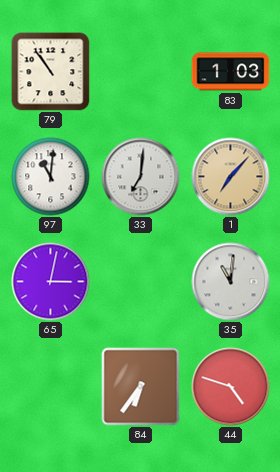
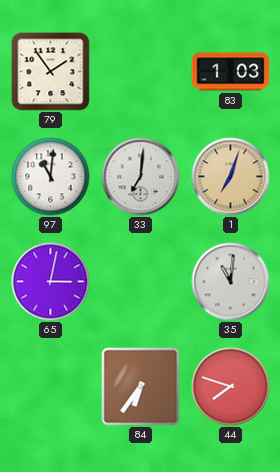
79: 10:54 -> 1:54 (51, 72)
1: 7:07 -> 7:03 (231, 177)
44: 4:48 -> 7:48 (231, 387)
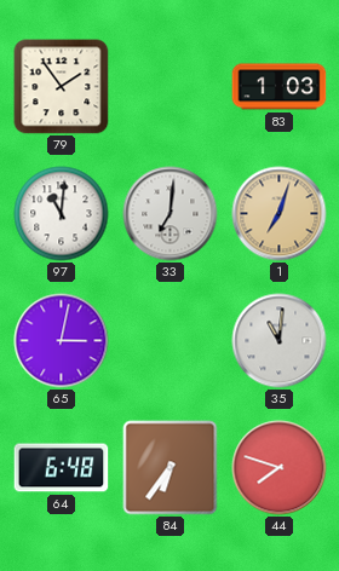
64: none -> 6:48 (62, 468)
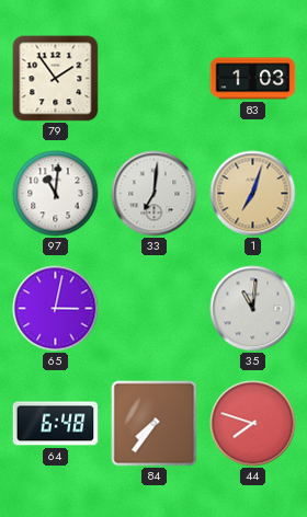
84: 6:36 -> 7:36 (155, 424)
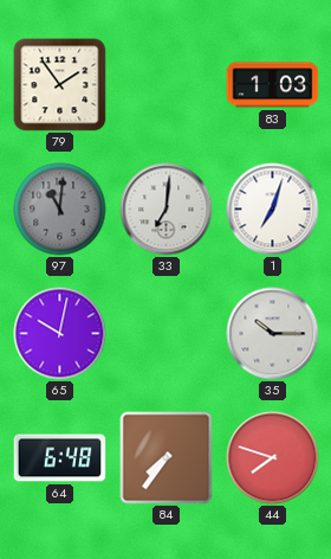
97 dial: white -> grey (60, 210)
1 dial: champagne -> white (273, 210)
65: 3:02 -> 10:02 (60, 334)
35: 11:01 -> 10:15 (273, 334)
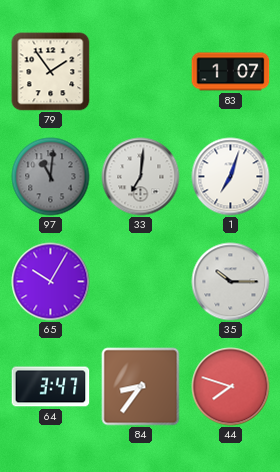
83: 1:03 -> 1:07 (231, 72)
65: 10:02 -> 10:05 (51, 282)
64: 6:48 -> 3:47 (51, 387)
84: 7:36 -> 8:36 (141, 387)
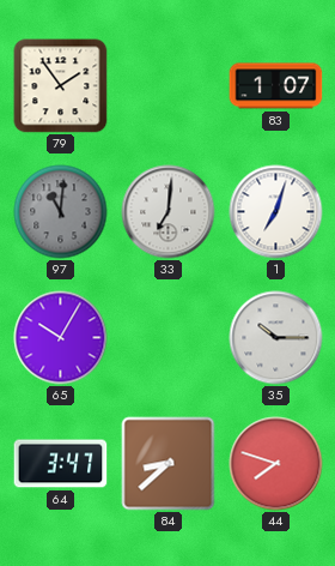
84: 8:36 -> 8:38 (169, 464)
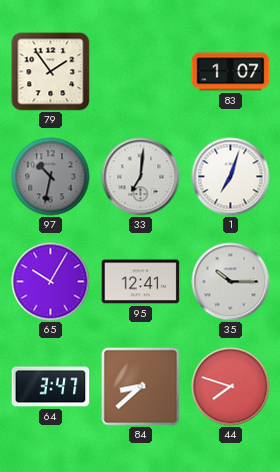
97: 11:01 -> 10:32 (51, 177)
95: none -> 12:41 (141, 282)
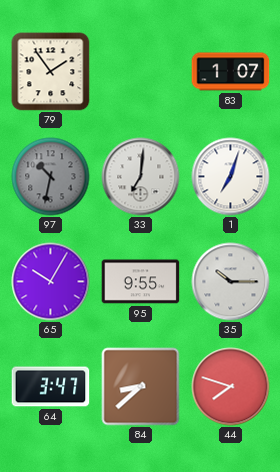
95: 12:41 -> 9:55 (141, 282)
